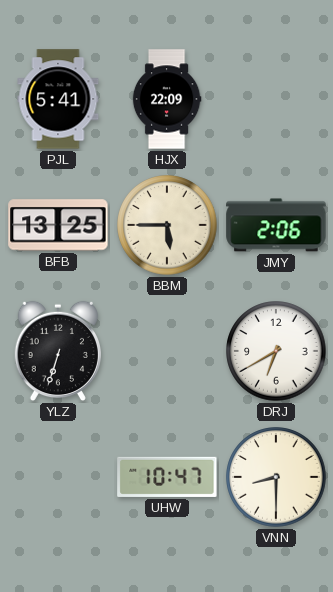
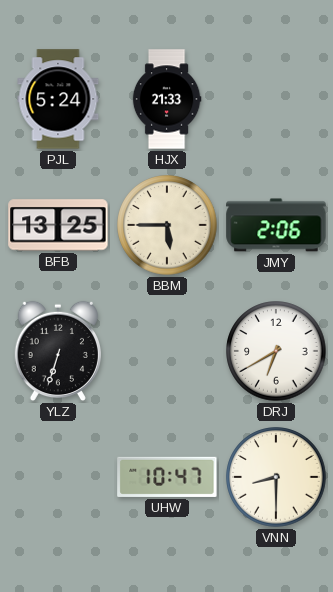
PJL: 5:41 -> 5:24 (58, 99)
HJX: 22:09 -> 21:33 (167, 99)
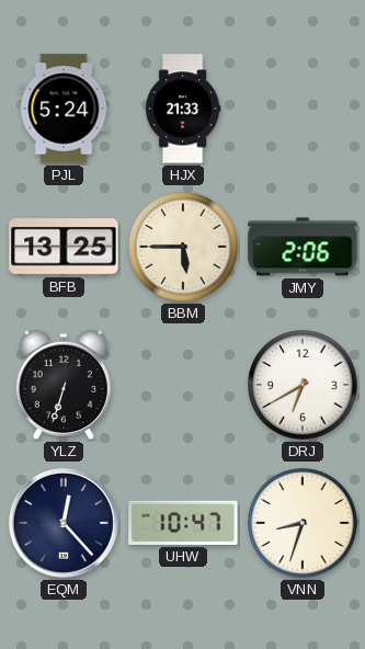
EQM: none -> 12:23 (64, 523)
VNN: 8:30 -> 8:33 (303, 523)
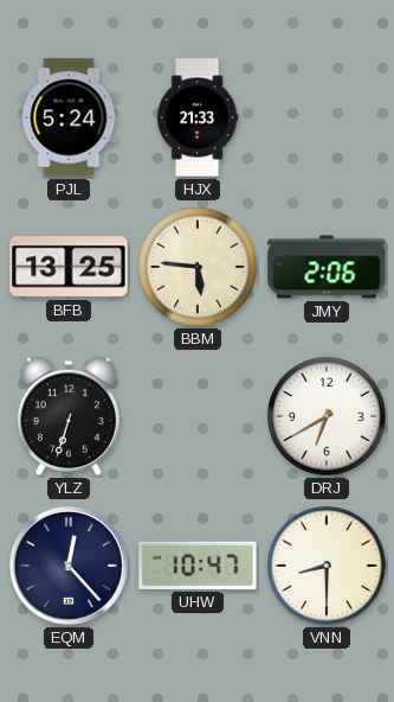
BBM: 5:45 -> 5:46 (198, 267)
VNN: 8:33 -> 8:30 (327, 566)
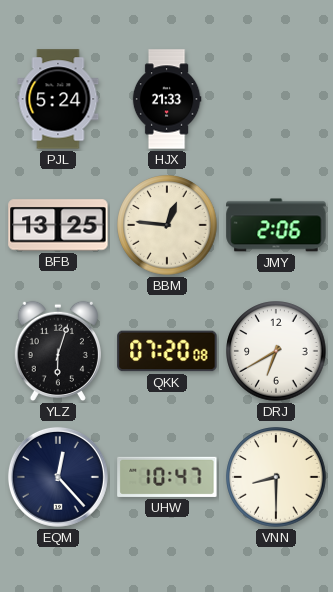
BBM: 5:46 -> 12:46 (167, 225)
YLZ: 6:33 -> 6:03 (58, 351)
QKK: none -> 07:20 (167, 351)
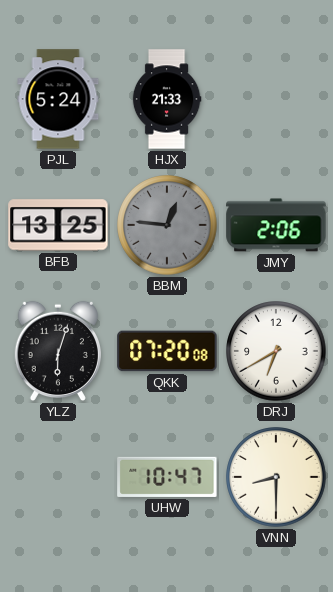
BBM dial: cream -> grey (167, 225)
EQM: 12:23 -> none (58, 477)
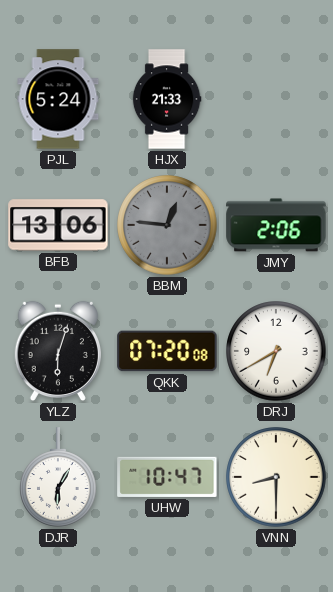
BFB: 13:25 -> 13:06 (58, 225)
DJR: none -> 6:05 (58, 477)
